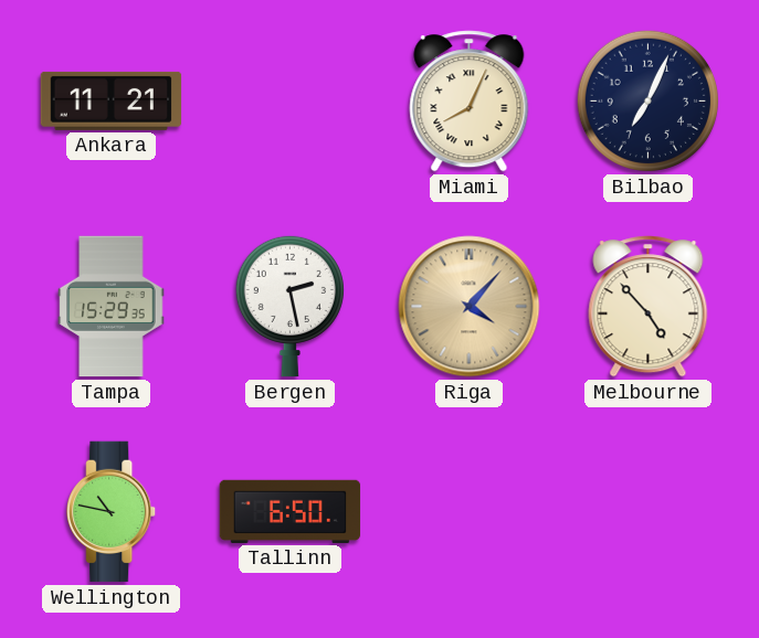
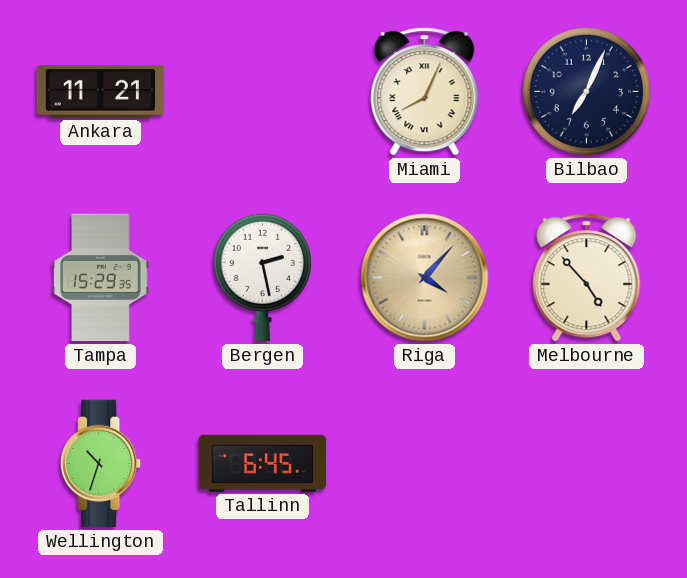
Wellington: 10:47 -> 10:33 (101, 464)
Tallinn: 6:50 -> 6:45 (263, 463)
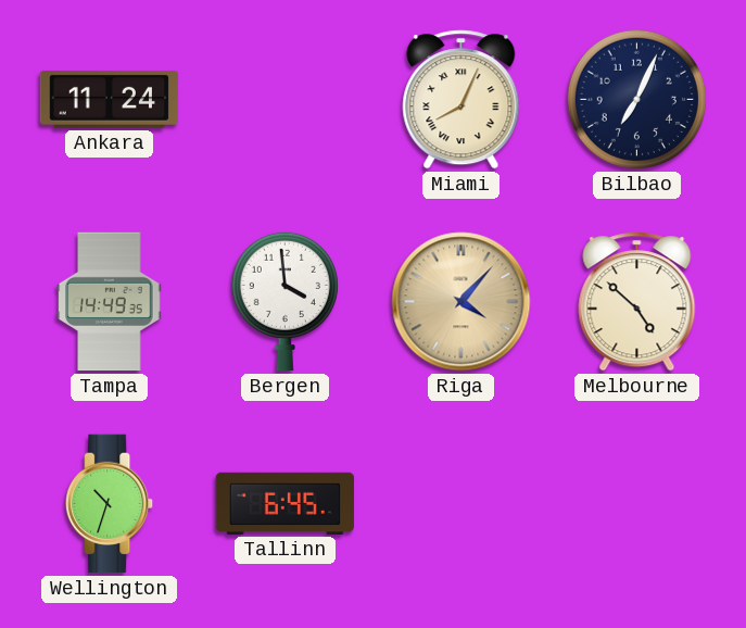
Ankara: 11:21 -> 11:24 (110, 99)
Tampa: 15:29 -> 14:49 (110, 302)
Bergen: 2:28 -> 3:59 (285, 301)
Melbourne: 4:53 -> 4:52 (637, 302)
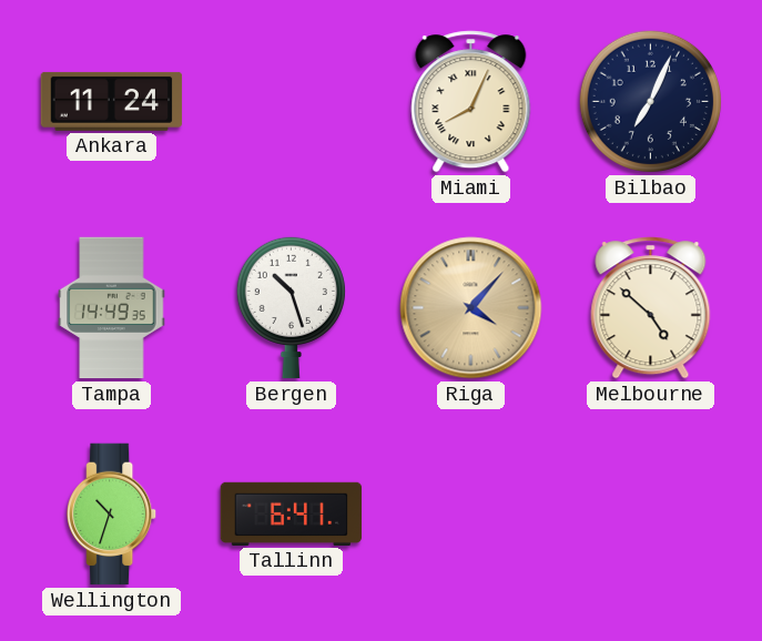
Bergen: 3:59 -> 10:27 (291, 307)
Tallinn: 6:45 -> 6:41 (292, 513)
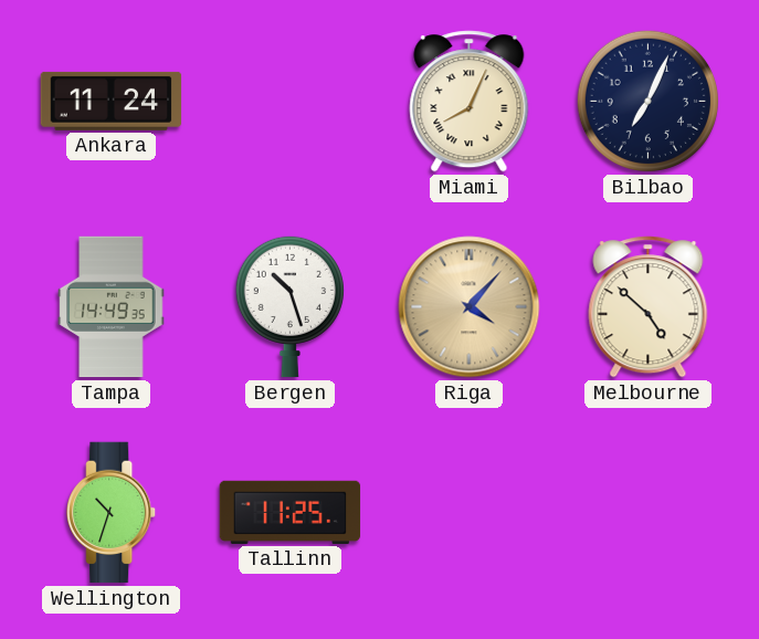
Tallinn: 6:41 -> 11:25 (291, 512)
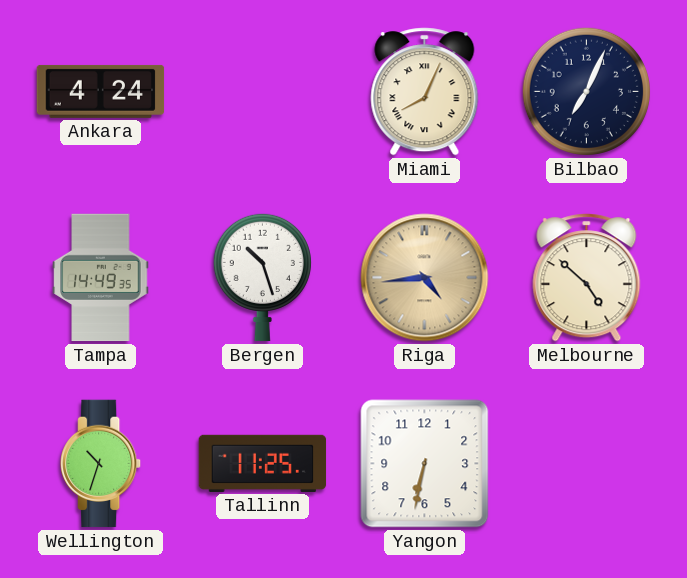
Ankara: 11:24 -> 4:24 (101, 91)
Riga: 4:07 -> 4:44 (425, 278)
Yangon: none -> 6:32 (425, 464)
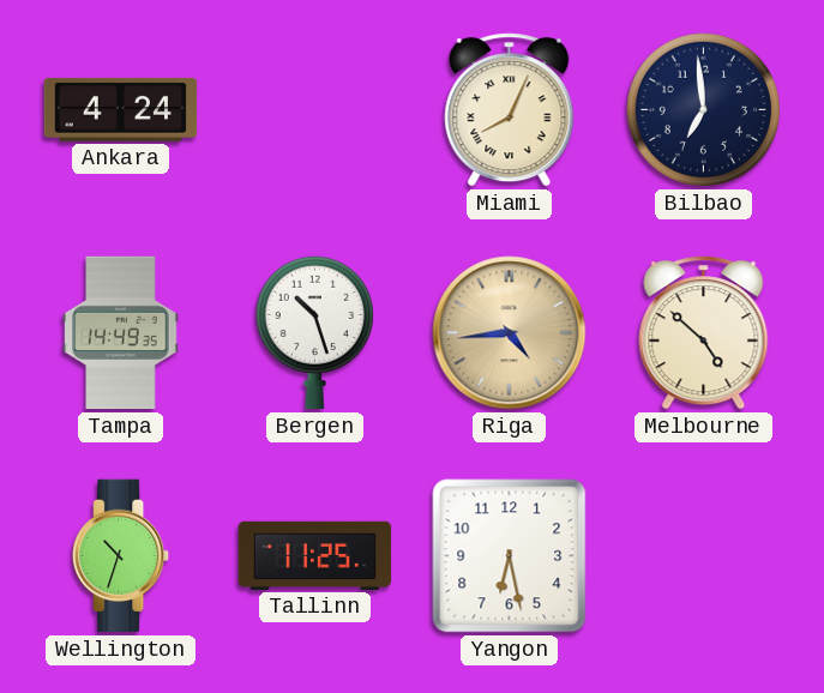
Bilbao: 7:04 -> 6:59 (703, 109)
Yangon: 6:32 -> 6:28 (510, 556)
